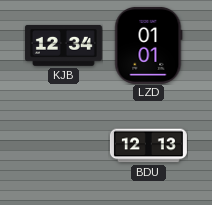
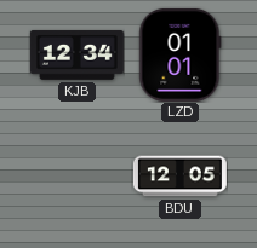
BDU: 12:13 -> 12:05 (179, 177)
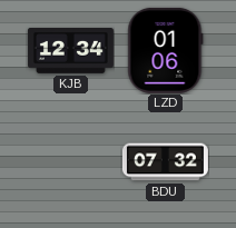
LZD: 01:01 -> 01:06 (166, 50)
BDU: 12:05 -> 07:32 (165, 162)
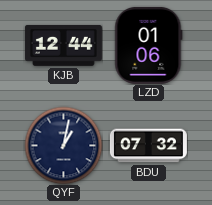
KJB: 12:34 -> 12:44 (63, 45)
QYF: none -> 1:02 (63, 145)
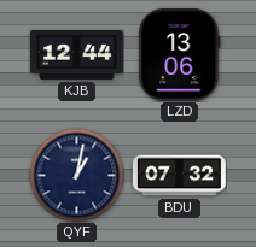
LZD: 01:06 -> 13:06 (180, 54)
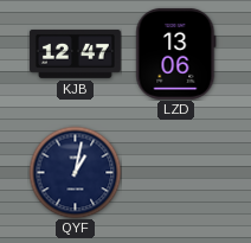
KJB: 12:44 -> 12:47 (75, 53)
BDU: 07:32 -> none (179, 176)
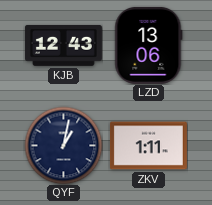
KJB: 12:47 -> 12:43 (63, 45)
ZKV: none -> 1:11 (148, 146)
